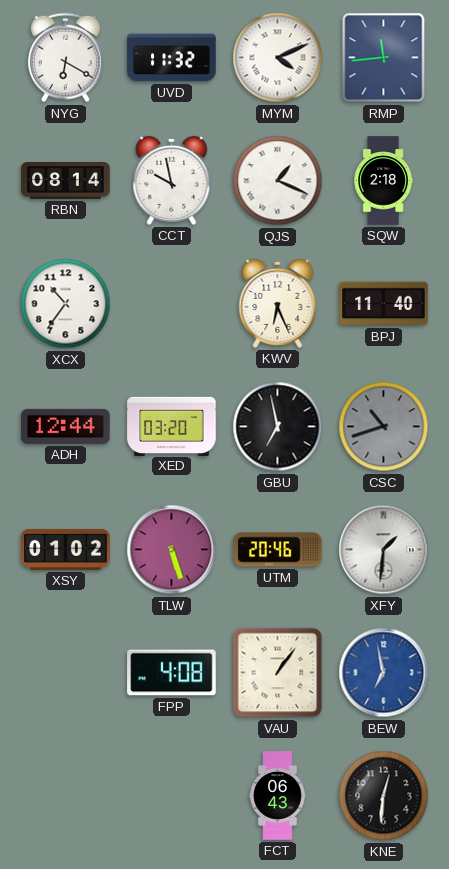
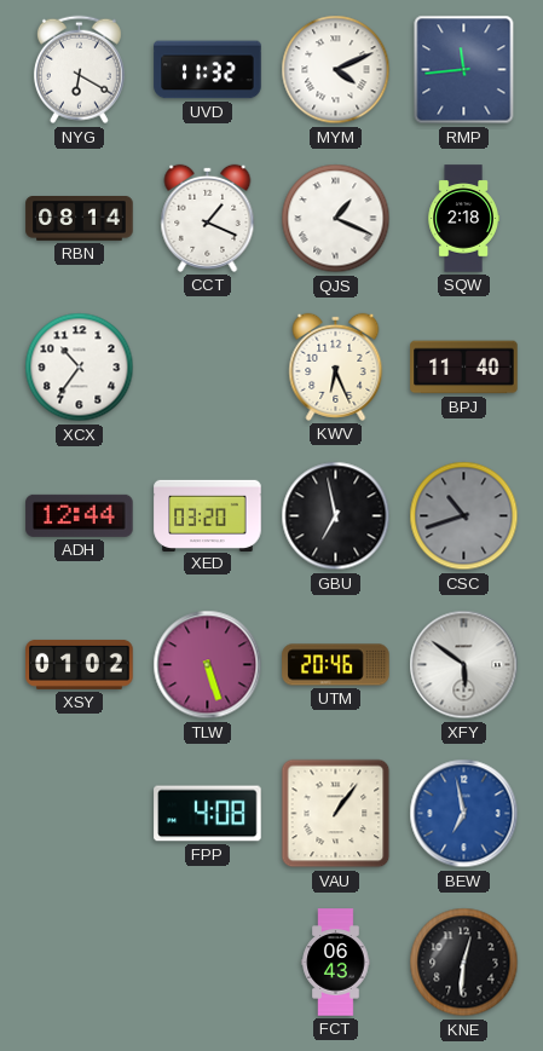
CCT: 9:58 -> 1:19 (208, 218)
XFY: 1:31 -> 5:51 (464, 665)
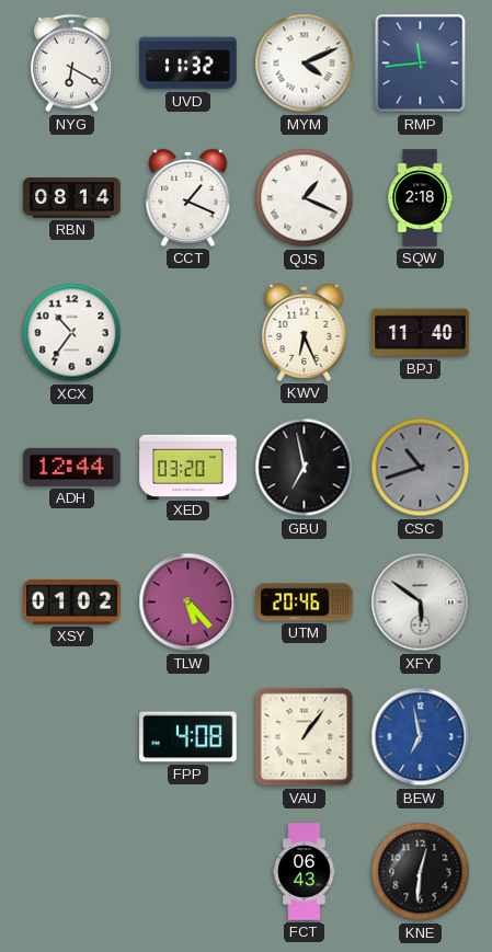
TLW: 5:27 -> 5:23 (188, 603)
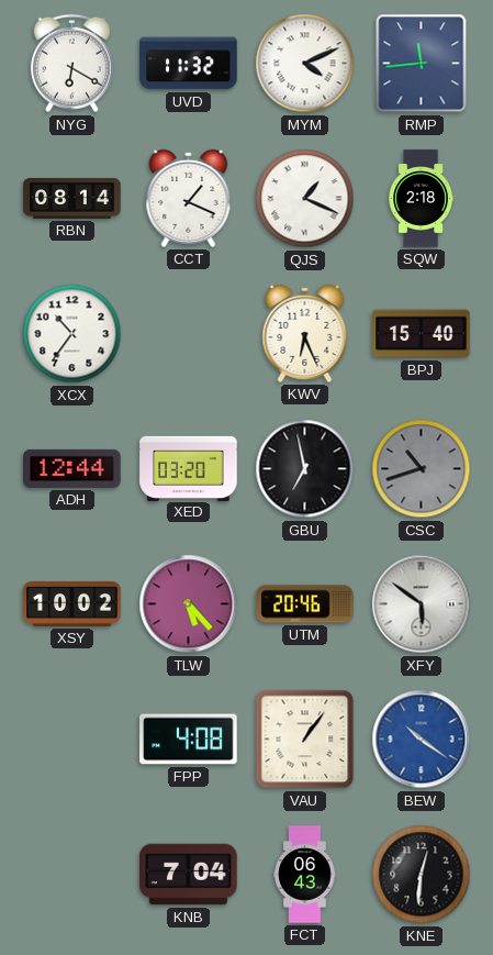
BPJ: 11:40 -> 15:40 (422, 334)
XSY: 01:02 -> 10:02 (72, 603)
BEW: 6:58 -> 10:21 (422, 740)
KNB: none -> 7:04 (189, 875)
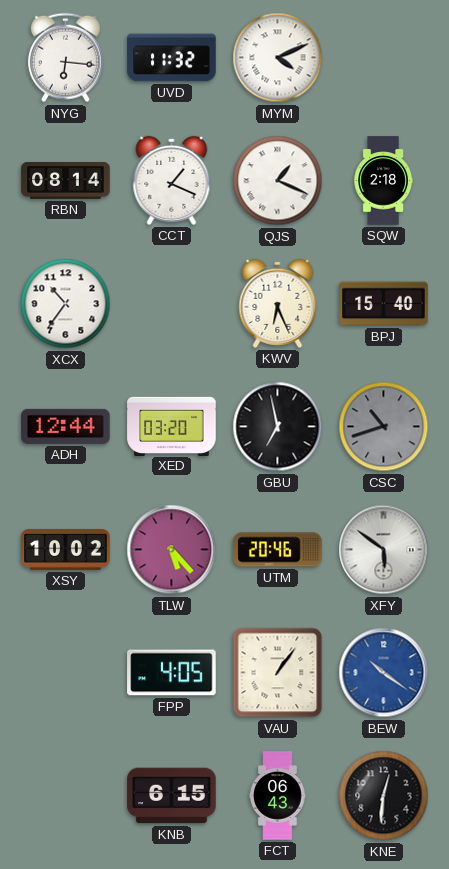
NYG: 6:20 -> 6:16 (65, 58)
RMP: 11:44 -> none (422, 64)
FPP: 4:08 -> 4:05 (172, 673)
KNB: 7:04 -> 6:15 (172, 796)
